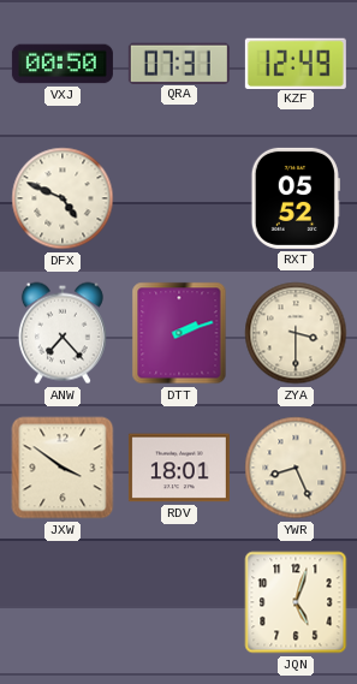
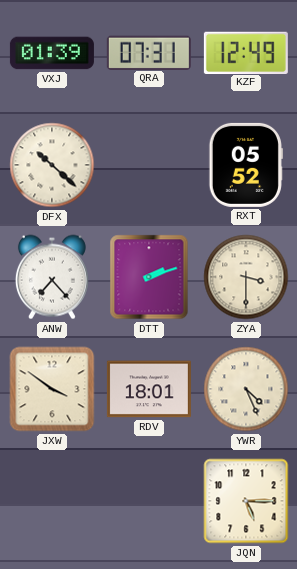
VXJ: 00:50 -> 01:39 (52, 53)
DFX: 4:49 -> 10:22 (52, 165)
YWR: 8:26 -> 4:26 (246, 389)
JQN: 5:03 -> 5:15 (246, 501)
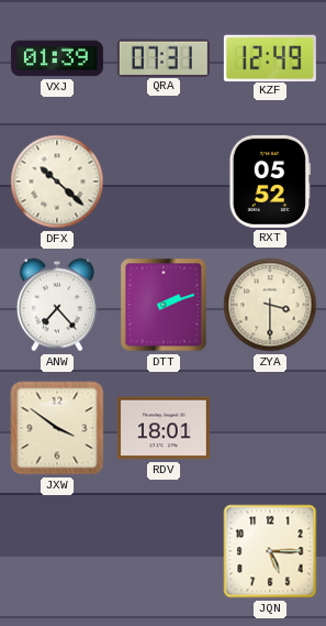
YWR: 4:26 -> none (246, 389)
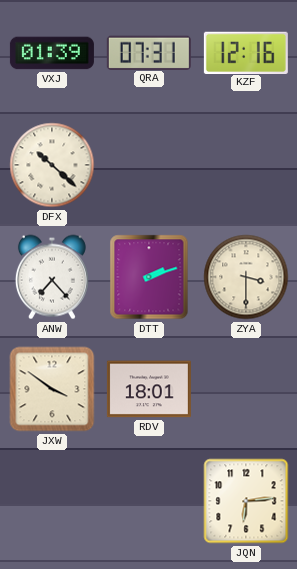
KZF: 12:49 -> 12:16 (246, 52)
RXT: 05:52 -> none (270, 182)
JQN: 5:15 -> 6:14 (246, 501)
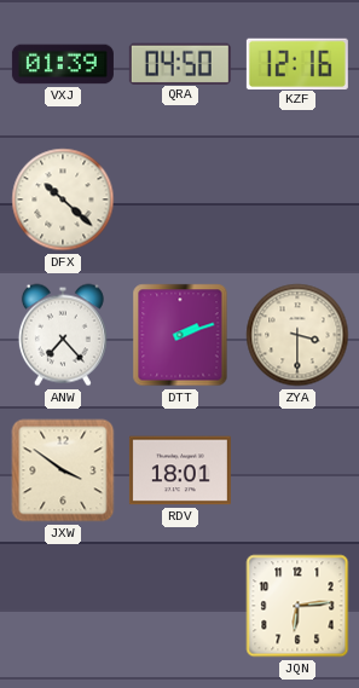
QRA: 07:31 -> 04:50 (180, 63)
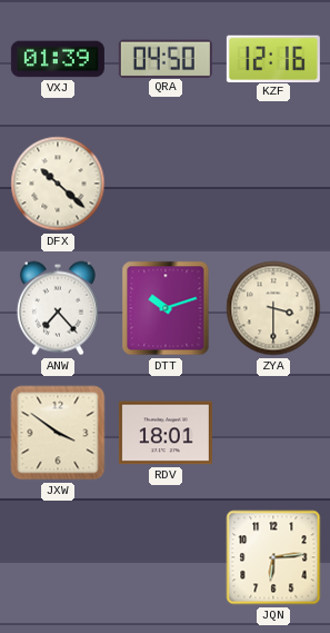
DTT: 2:12 -> 10:12 (166, 308)
